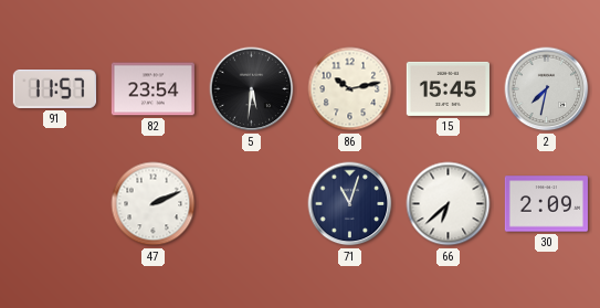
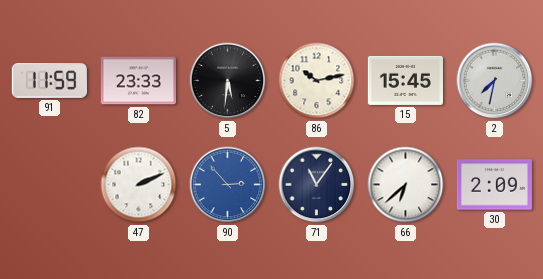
91: 11:57 -> 11:59 (49, 81)
82: 23:54 -> 23:33 (138, 81)
90: none -> 2:53 (228, 185)
71: 11:03 -> 11:06 (317, 185)
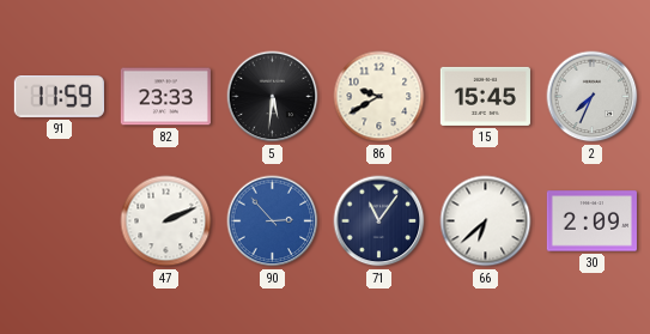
86: 10:13 -> 9:40 (379, 97)
2: 7:32 -> 7:34 (593, 97)
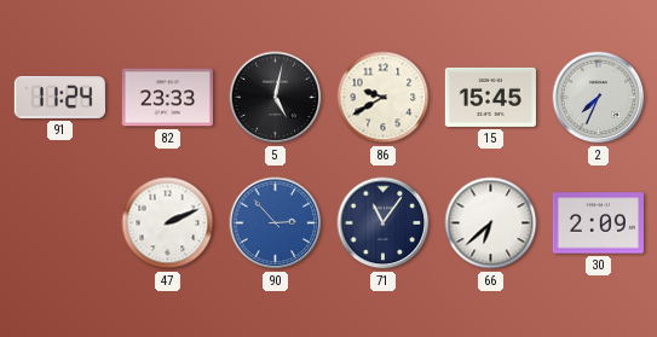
91: 11:59 -> 11:24 (59, 98)
5: 5:31 -> 5:02 (276, 98)
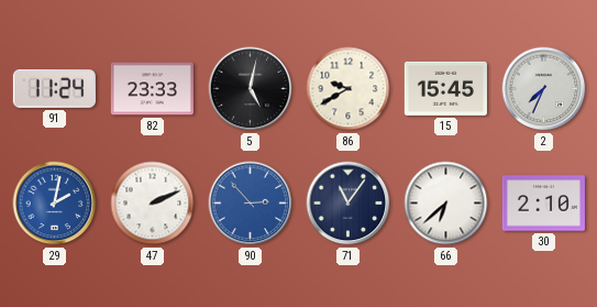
29: none -> 2:02 (55, 204)
30: 2:09 -> 2:10 (543, 204)
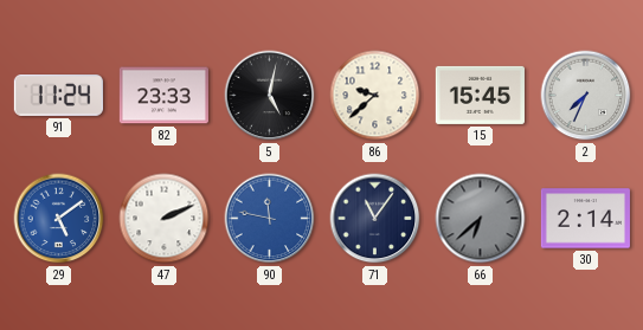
86: 9:40 -> 9:38 (375, 96)
29: 2:02 -> 5:09 (59, 219)
90: 2:53 -> 11:47 (270, 219)
66 dial: white -> grey (481, 219)
30: 2:10 -> 2:14 (585, 219)
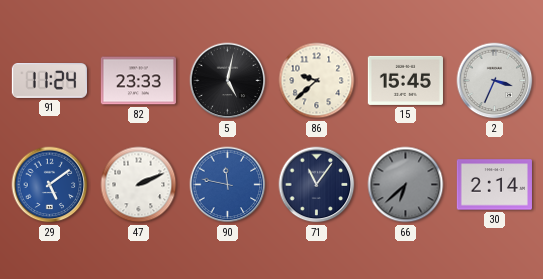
2: 7:34 -> 3:34 (495, 81)
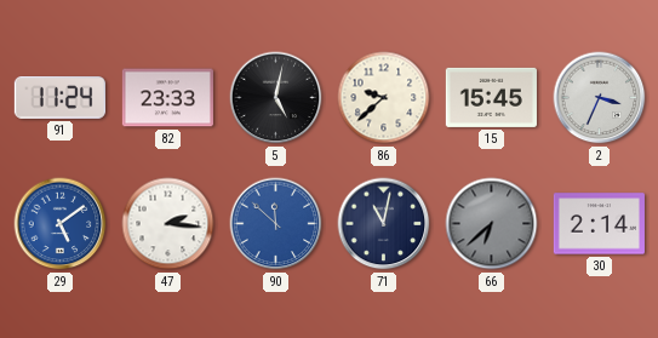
47: 2:11 -> 2:16 (168, 224)
90: 11:47 -> 11:52 (276, 224)
71: 11:06 -> 11:02 (384, 224)
